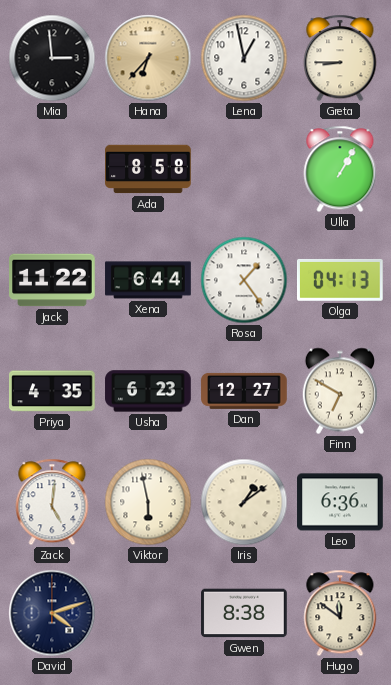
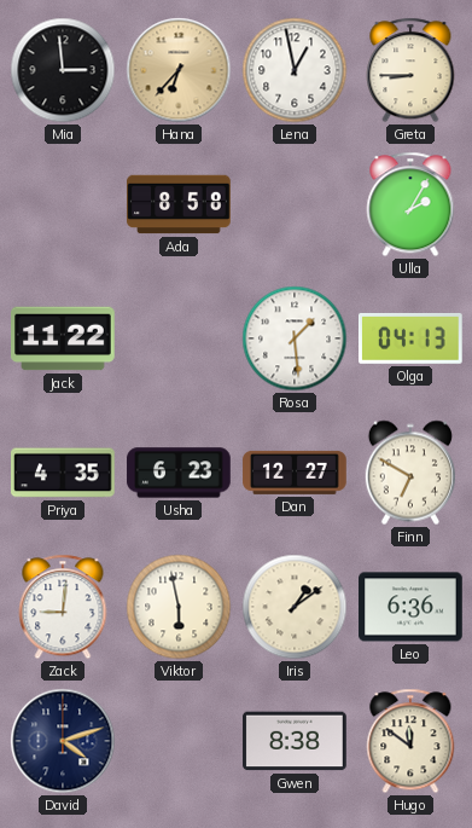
Ulla: 1:05 -> 2:05 (410, 204)
Xena: 6:44 -> none (148, 280)
Rosa: 1:24 -> 1:29 (295, 338)
Zack: 5:01 -> 9:01 (63, 607)
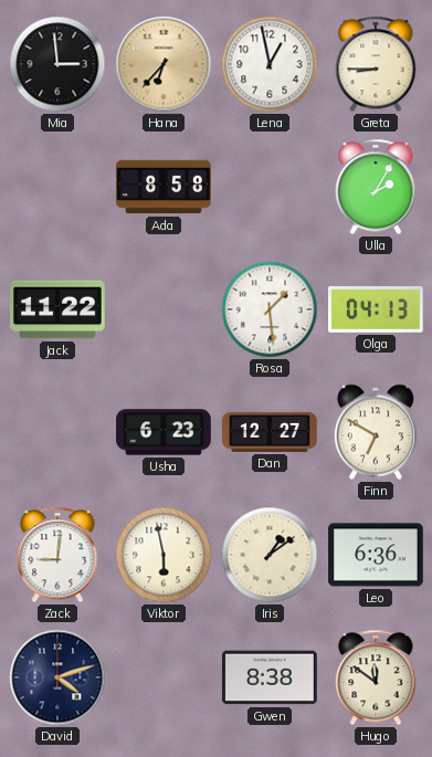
Priya: 4:35 -> none (64, 473)
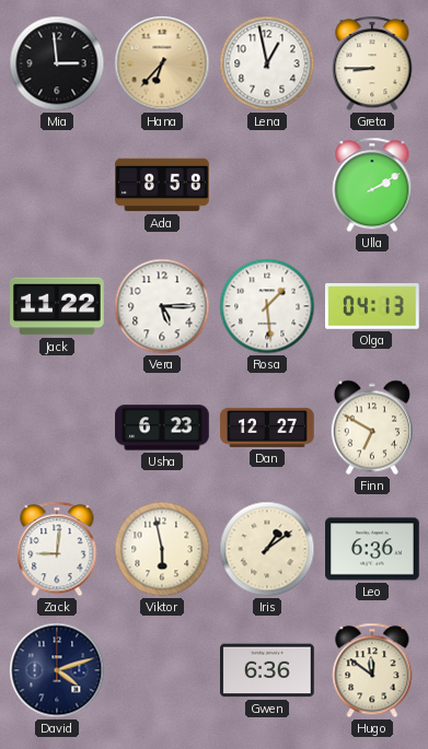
Ulla: 2:05 -> 2:10 (372, 185)
Vera: none -> 5:15 (162, 306)
Gwen: 8:38 -> 6:36 (267, 670)
